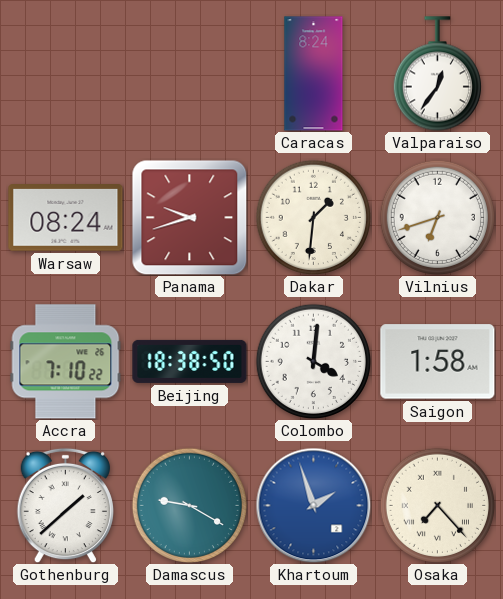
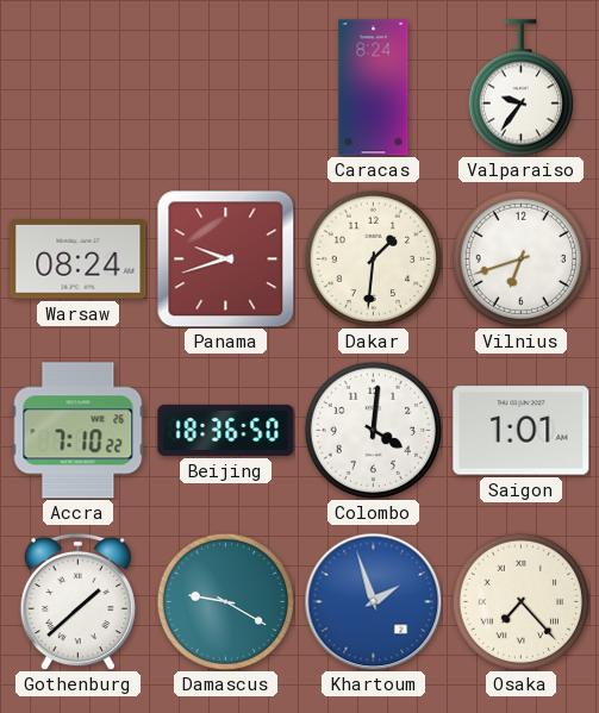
Valparaiso: 12:36 -> 9:36 (520, 88)
Beijing: 18:38 -> 18:36 (226, 430)
Saigon: 1:58 -> 1:01 (522, 431)
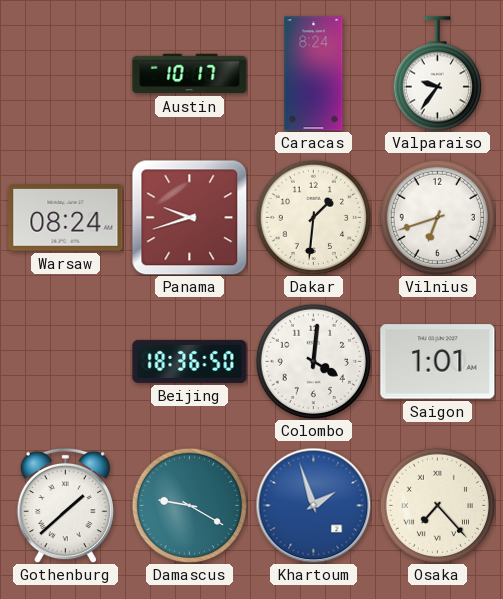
Austin: none -> 10:17 (190, 74)
Accra: 7:10 -> none (79, 431)
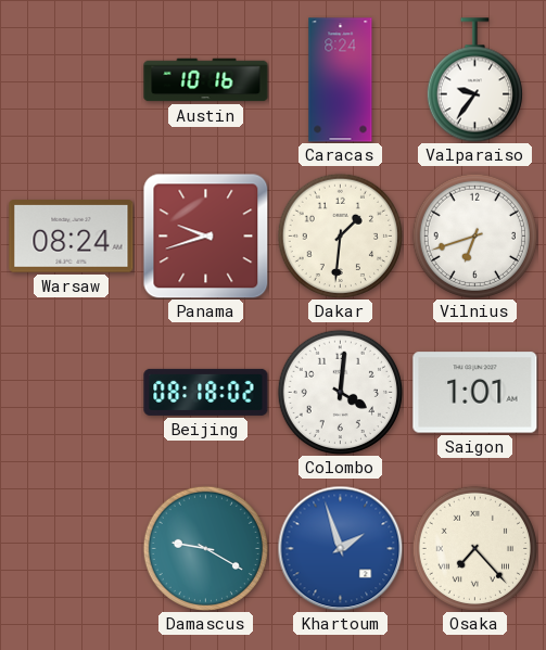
Austin: 10:17 -> 10:16 (206, 80)
Beijing: 18:36 -> 08:18 (206, 392)
Gothenburg: 1:38 -> none (65, 505)
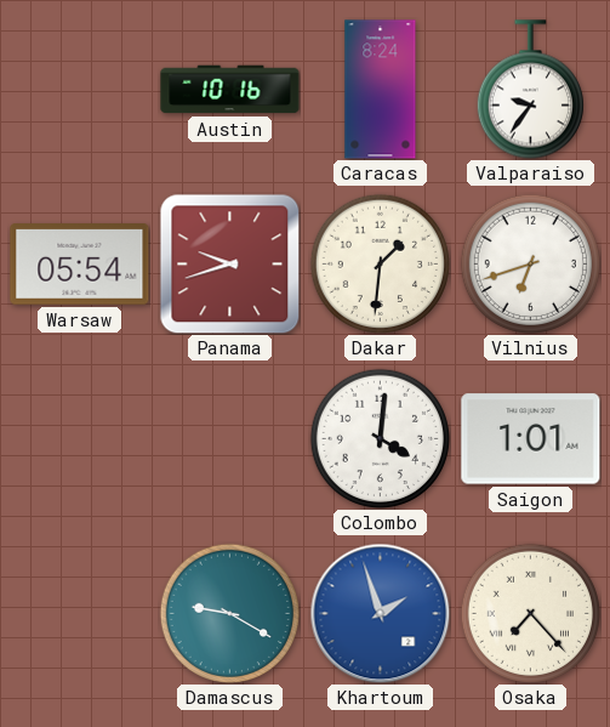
Warsaw: 08:24 -> 05:54 (80, 265)
Beijing: 08:18 -> none (206, 392)
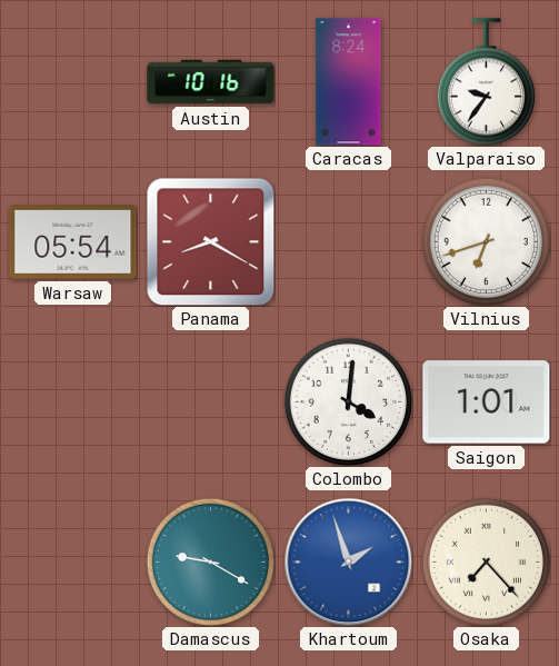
Panama: 9:42 -> 8:20 (210, 241)
Dakar: 1:31 -> none (380, 263)
